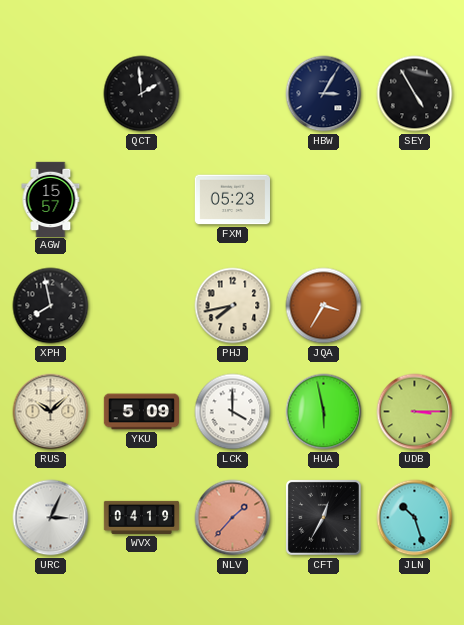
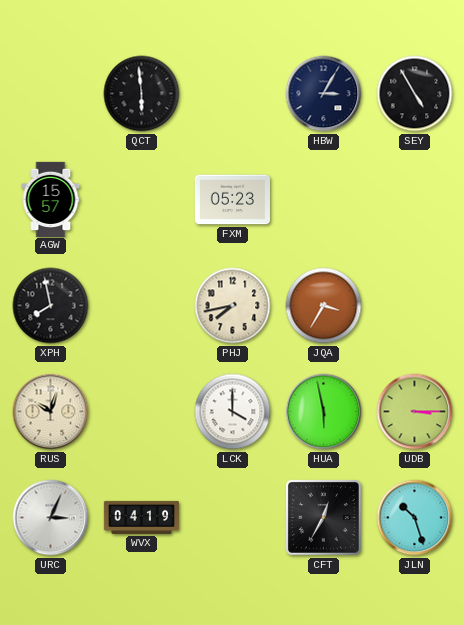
QCT: 1:59 -> 5:59 (142, 94)
RUS: 10:08 -> 10:03 (51, 412)
YKU: 5:09 -> none (141, 412)
NLV: 1:37 -> none (233, 518)
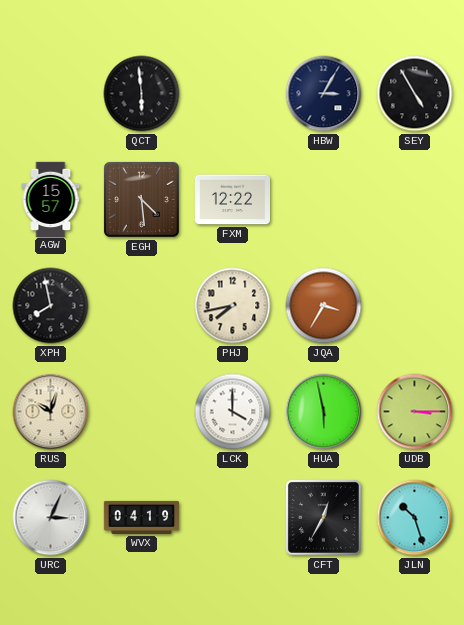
EGH: none -> 4:29 (141, 199)
FXM: 05:23 -> 12:22 (232, 200)
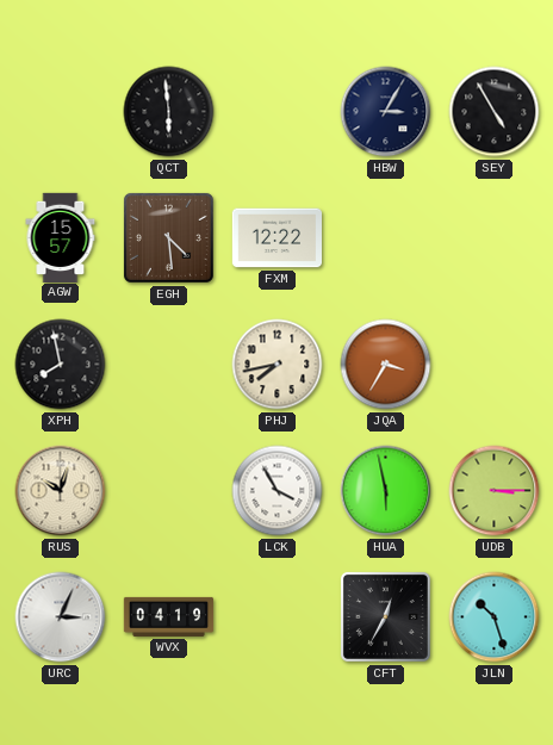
LCK: 4:00 -> 3:55 (278, 491)
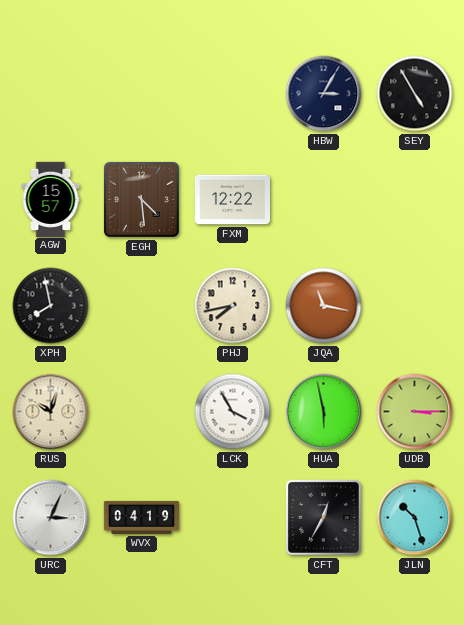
QCT: 5:59 -> none (169, 112)
JQA: 3:35 -> 11:17 (324, 306)
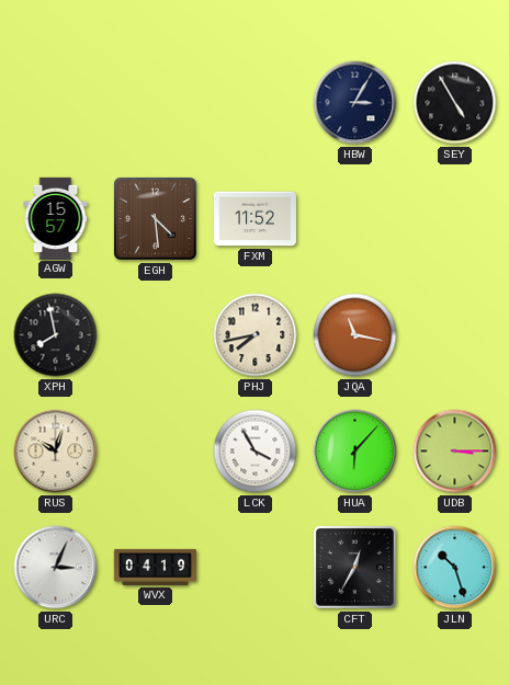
FXM: 12:22 -> 11:52 (255, 219)
HUA: 5:58 -> 6:07 (355, 452)
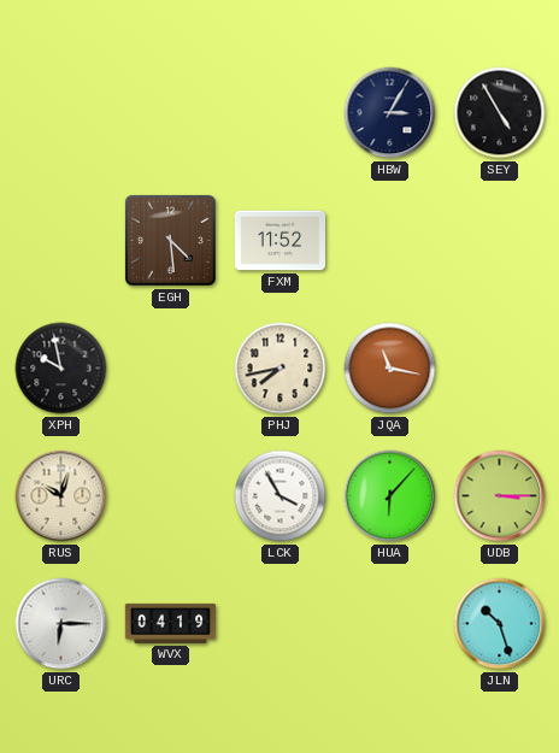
AGW: 15:57 -> none (56, 218)
XPH: 7:58 -> 9:58 (61, 369)
URC: 3:04 -> 6:15 (61, 624)
CFT: 12:35 -> none (354, 567)
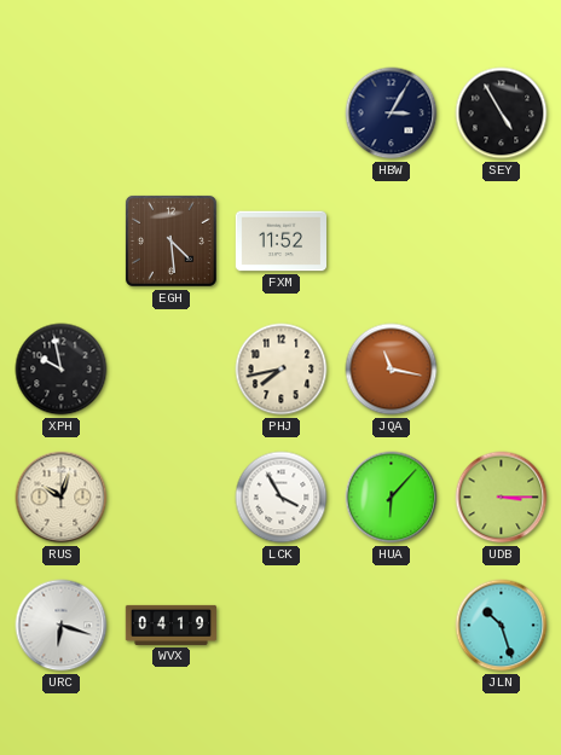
URC: 6:15 -> 6:18 (62, 626)
